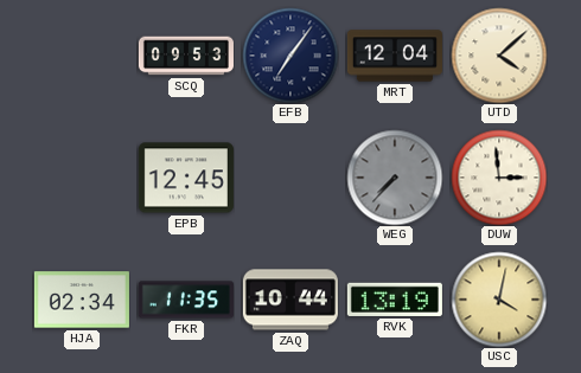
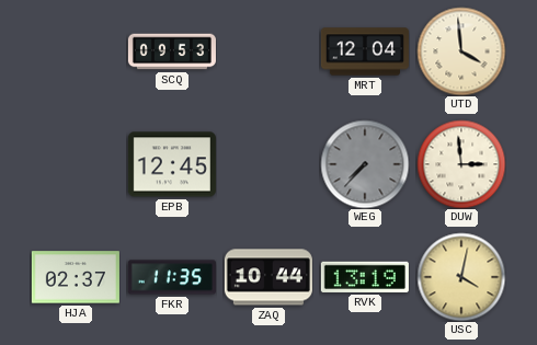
EFB: 7:06 -> none (290, 56)
UTD: 4:08 -> 3:59 (461, 51)
HJA: 02:34 -> 02:37 (76, 277)
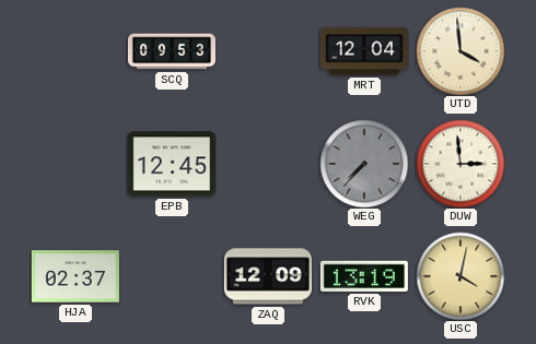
FKR: 11:35 -> none (172, 277)
ZAQ: 10:44 -> 12:09 (268, 276)
